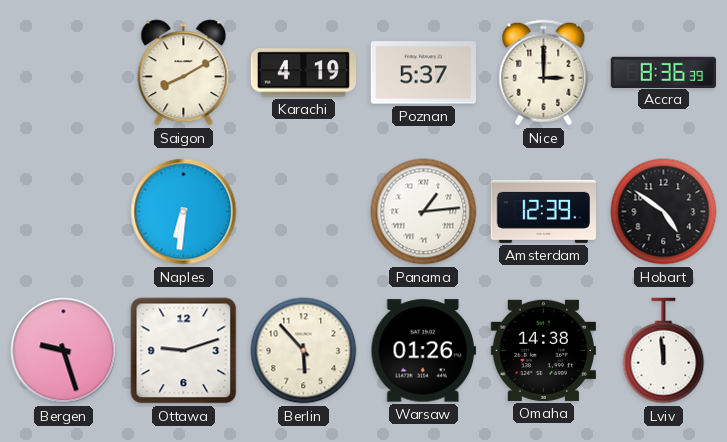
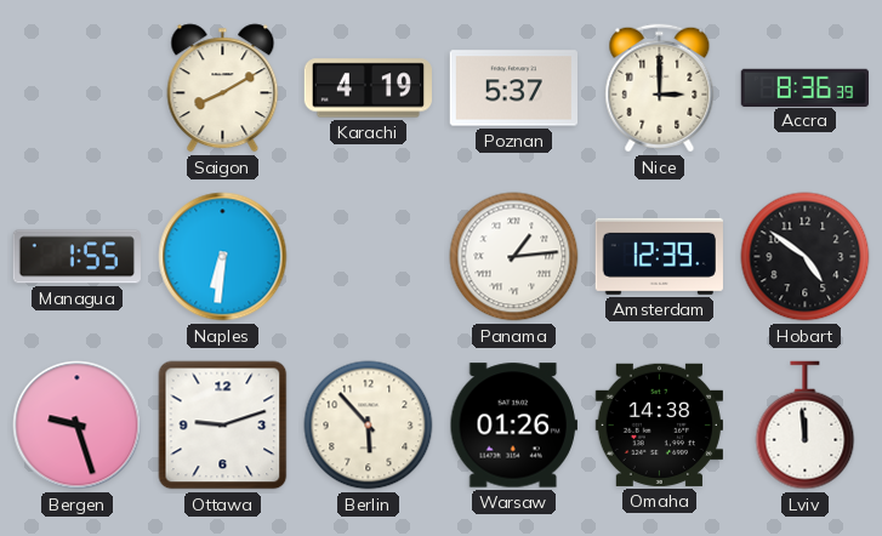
Managua: none -> 1:55 (76, 257)
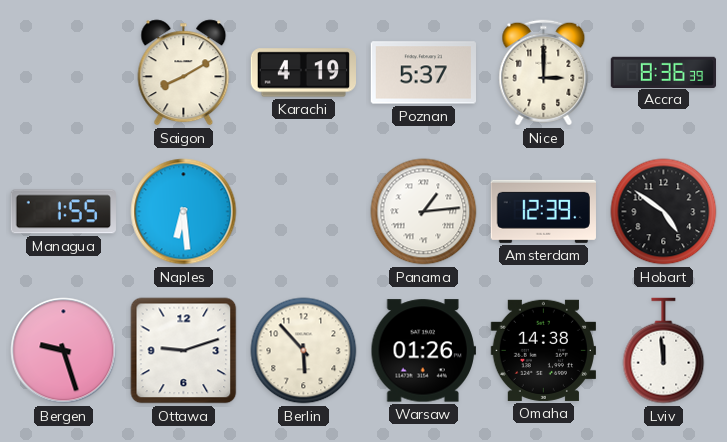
Naples: 6:31 -> 6:29 (184, 212)
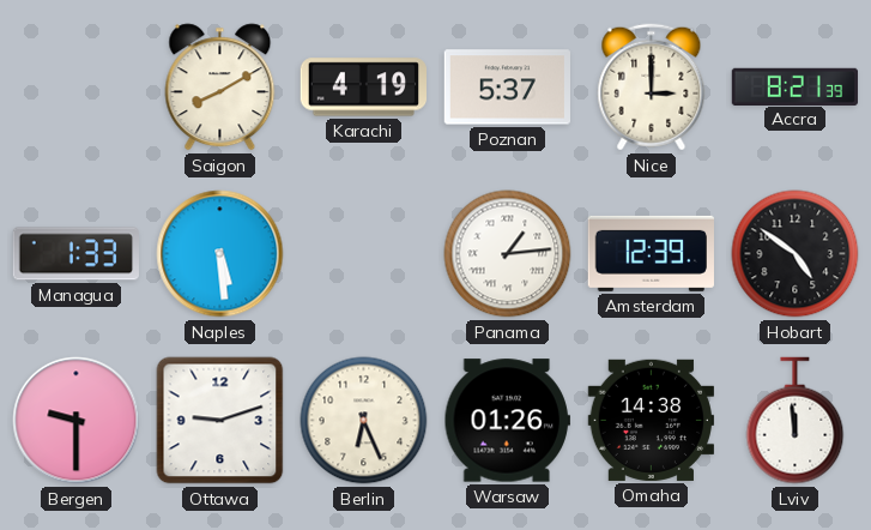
Accra: 8:36 -> 8:21 (796, 86)
Managua: 1:55 -> 1:33 (75, 254)
Naples: 6:29 -> 5:29 (220, 254)
Bergen: 9:27 -> 9:30 (77, 421)
Berlin: 5:53 -> 6:26 (364, 421)
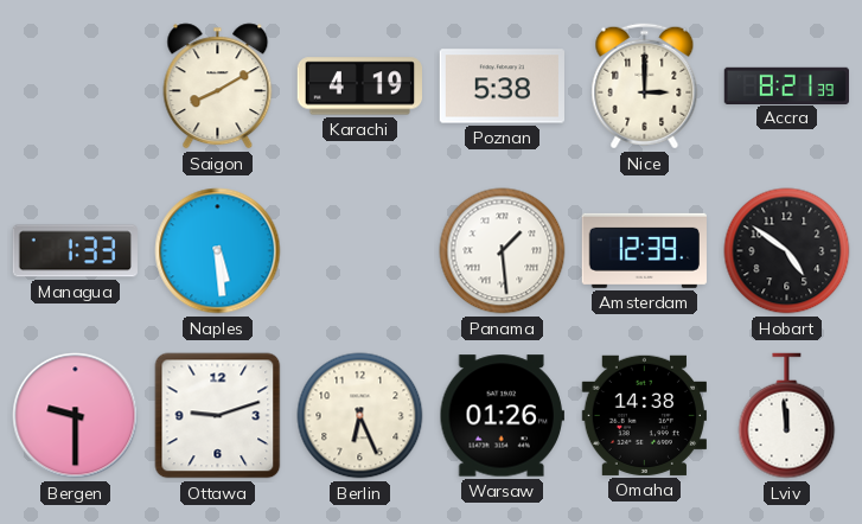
Poznan: 5:37 -> 5:38 (502, 87)
Panama: 1:14 -> 1:29 (503, 251)
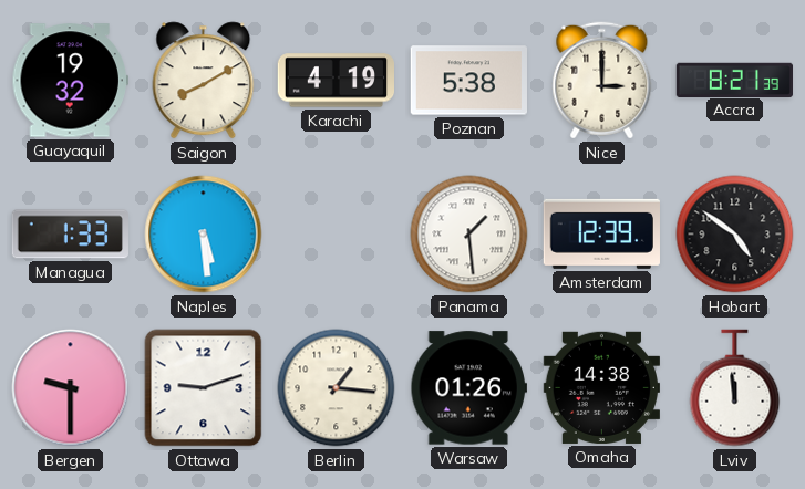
Guayaquil: none -> 19:32 (70, 81)
Berlin: 6:26 -> 1:16 (337, 388)
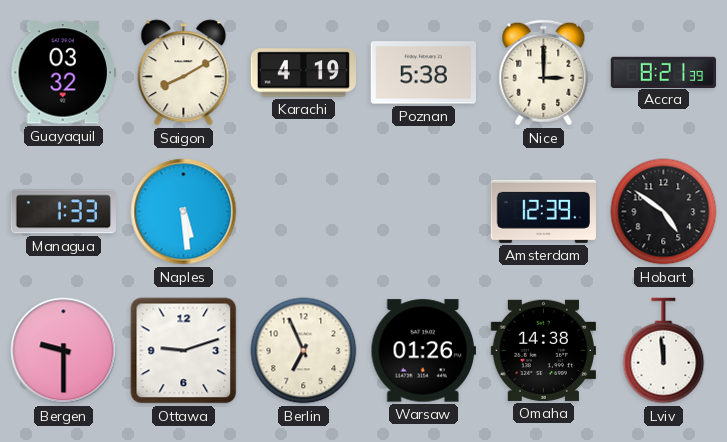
Guayaquil: 19:32 -> 03:32 (63, 73)
Panama: 1:29 -> none (469, 235)
Berlin: 1:16 -> 6:56 (304, 351)
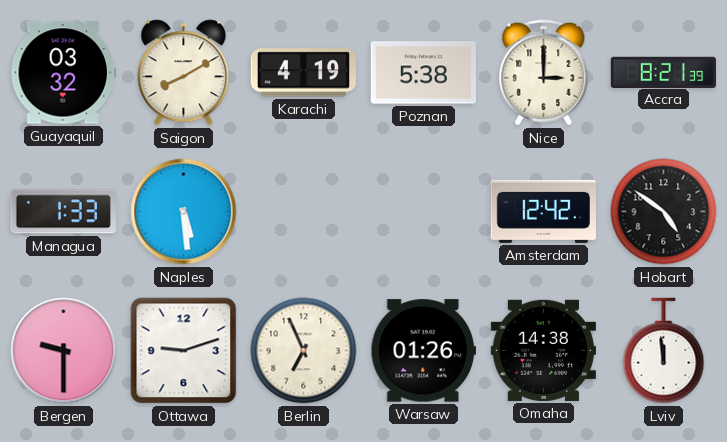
Amsterdam: 12:39 -> 12:42 (543, 211)
